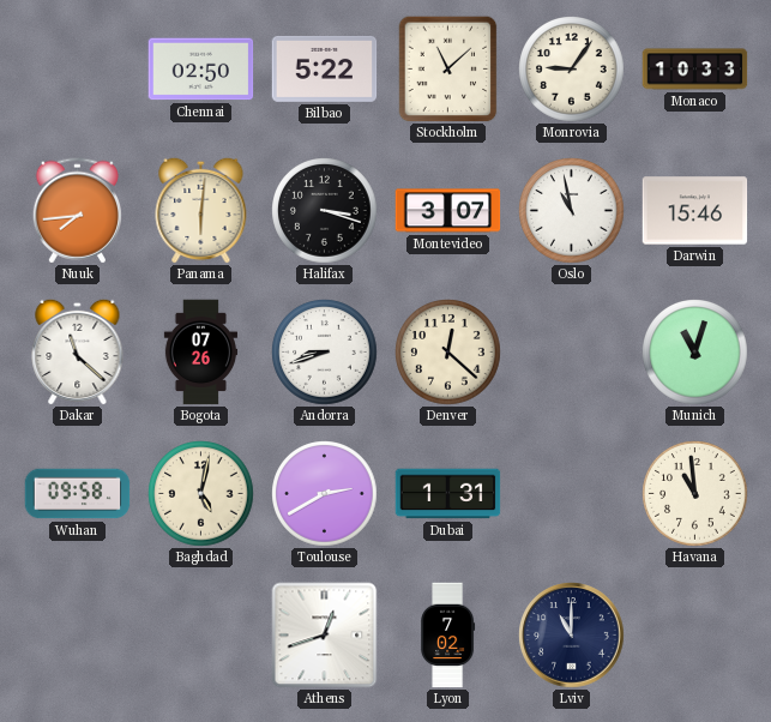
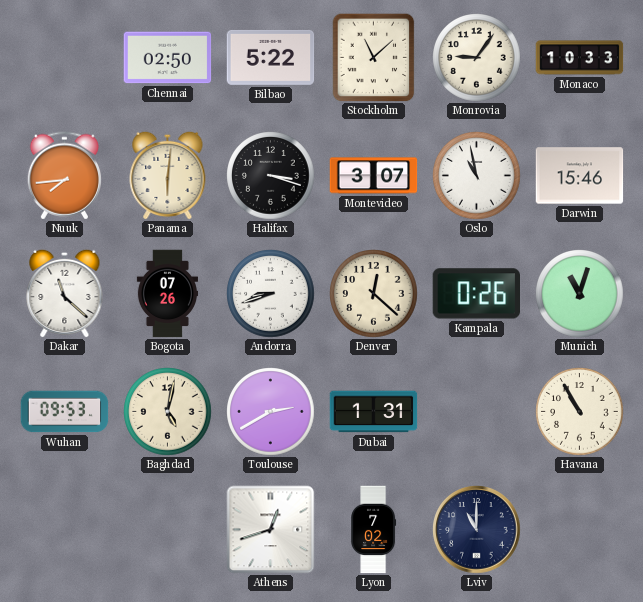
Kampala: none -> 0:26 (477, 294)
Wuhan: 09:58 -> 09:53 (65, 412)
Havana: 10:59 -> 10:55 (580, 412)
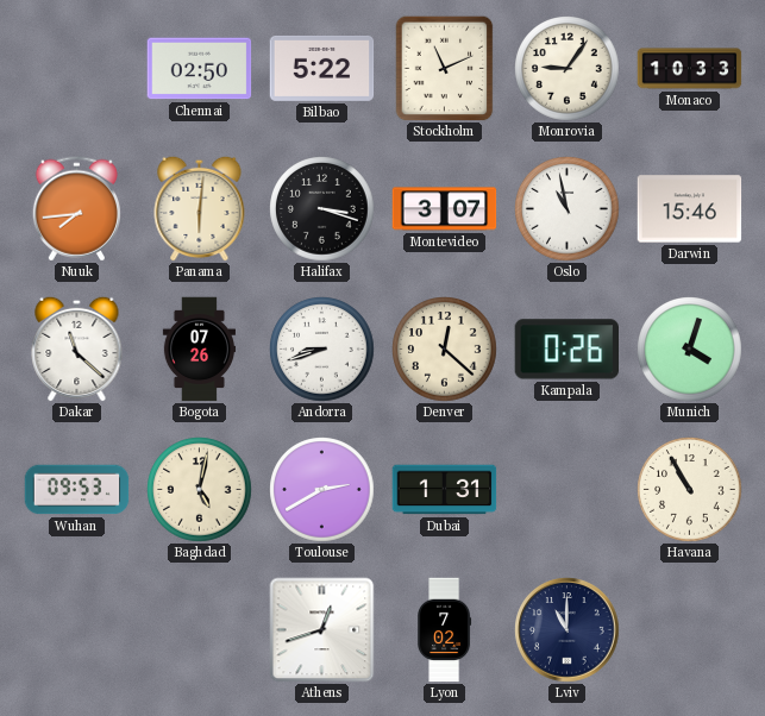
Stockholm: 11:08 -> 11:11 (445, 69)
Munich: 11:03 -> 4:03 (690, 350)
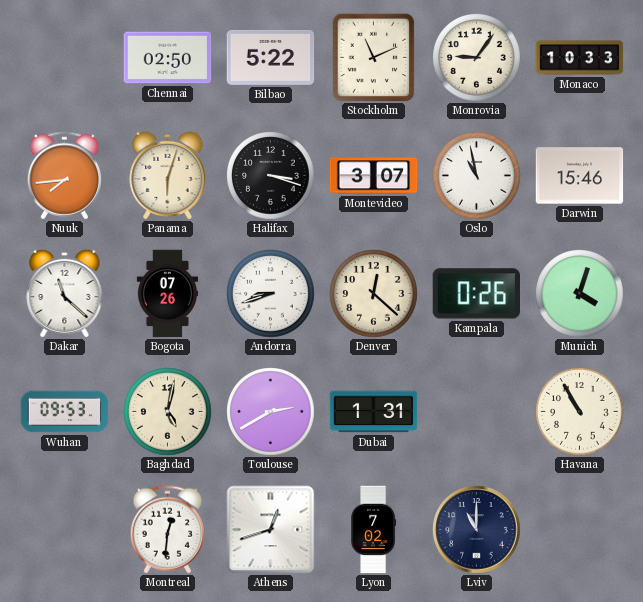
Panama: 6:01 -> 6:03 (168, 175)
Montreal: none -> 12:31 (167, 530)
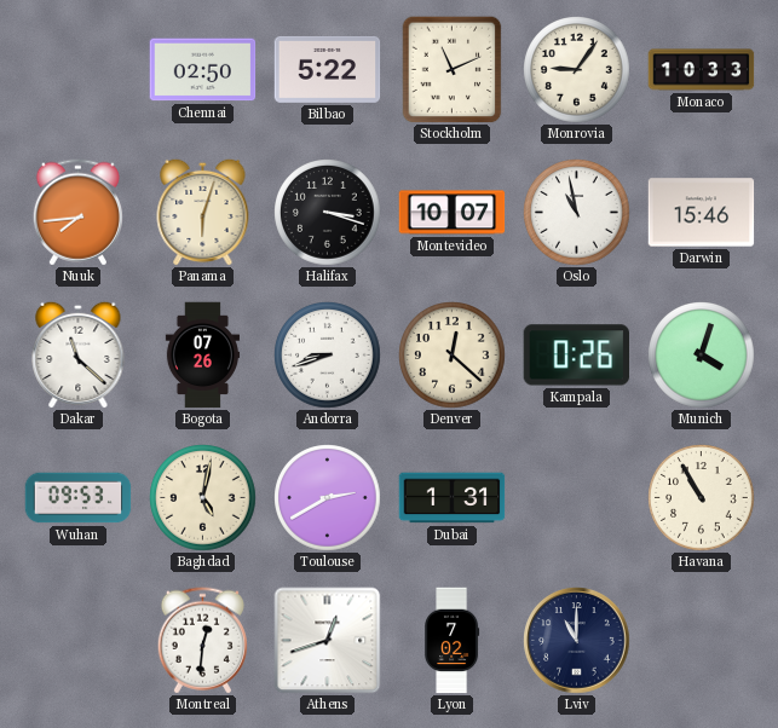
Montevideo: 3:07 -> 10:07 (453, 213)
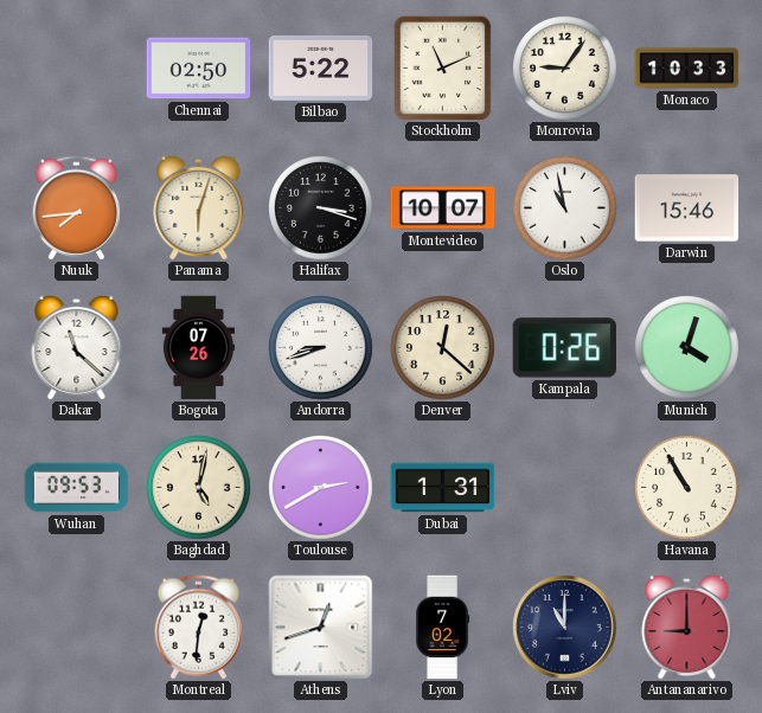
Antananarivo: none -> 9:00 (687, 627)
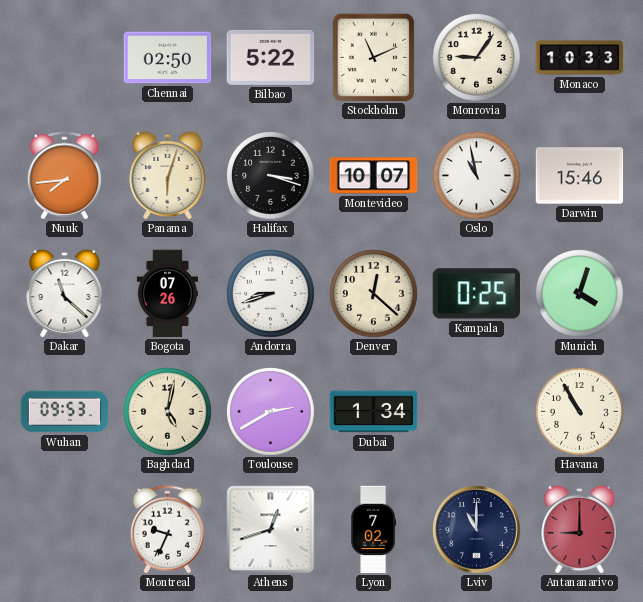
Kampala: 0:26 -> 0:25 (477, 294)
Dubai: 1:31 -> 1:34 (374, 412)
Montreal: 12:31 -> 9:34 (167, 530)
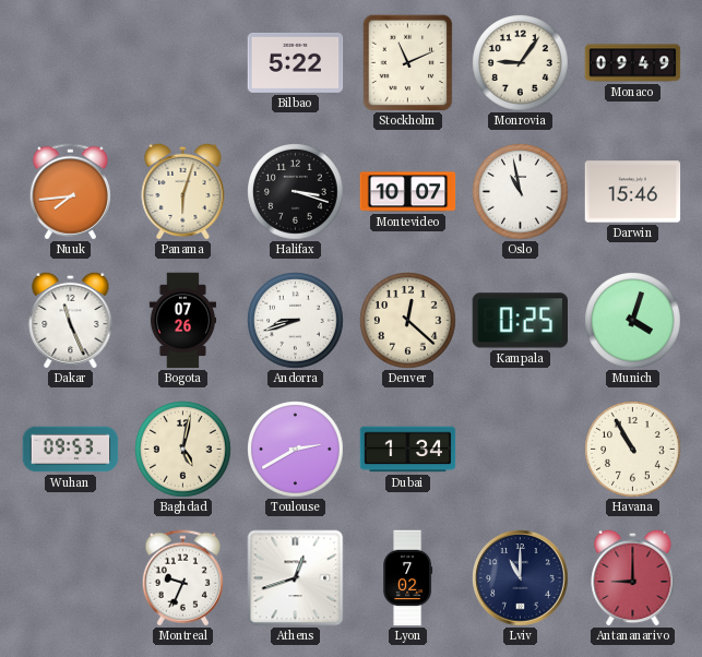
Chennai: 02:50 -> none (168, 58)
Monaco: 10:33 -> 09:49 (633, 63)
Dakar: 11:22 -> 11:26 (71, 320)
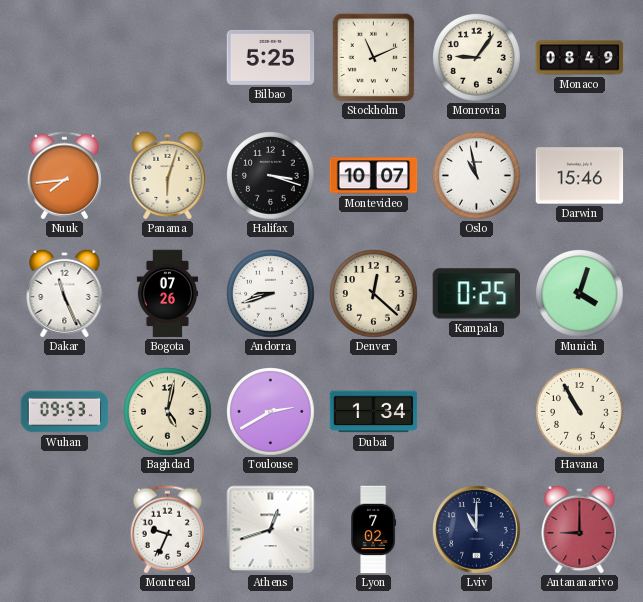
Bilbao: 5:22 -> 5:25 (271, 57)
Monaco: 09:49 -> 08:49 (580, 58)
